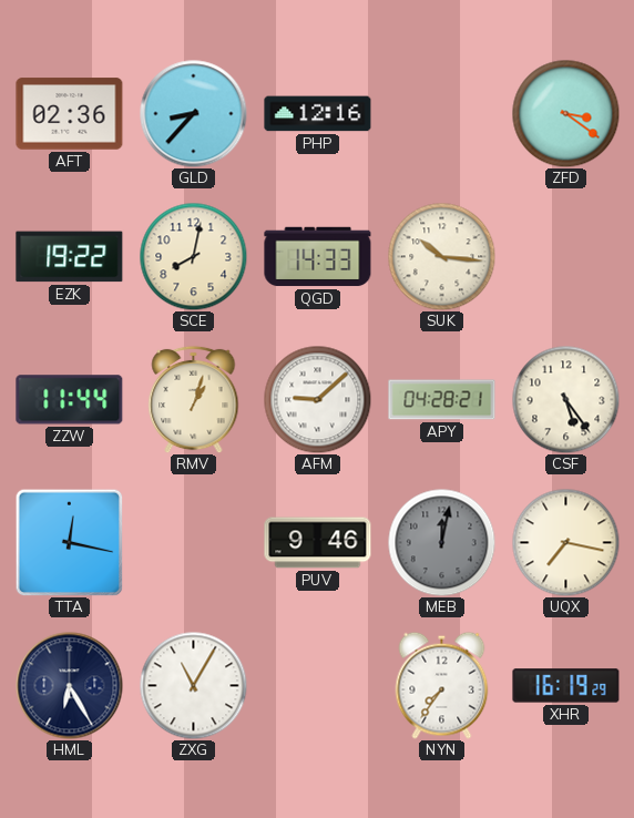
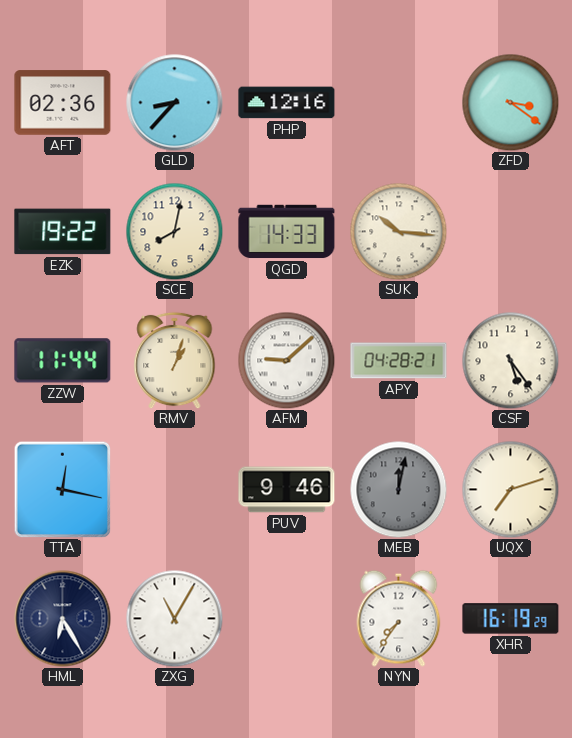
UQX: 7:17 -> 7:12 (510, 489)
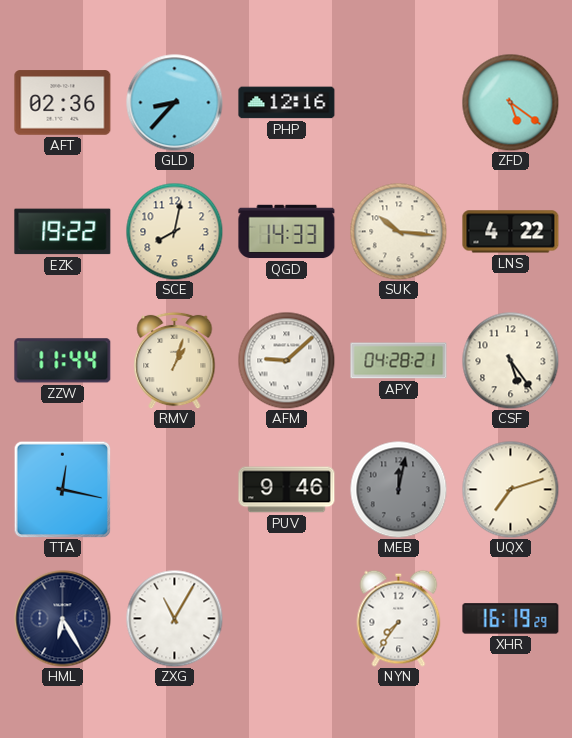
ZFD: 3:21 -> 5:21 (510, 102)
LNS: none -> 4:22 (511, 232)
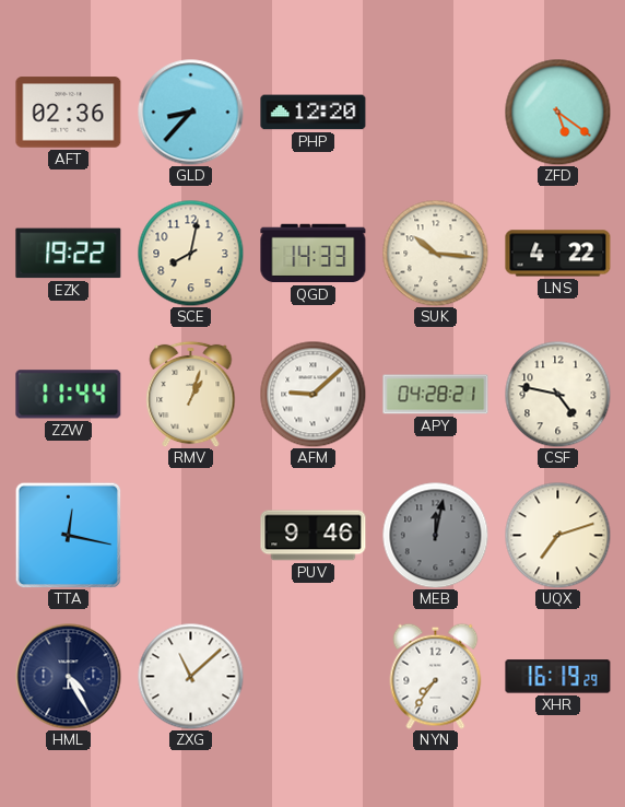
PHP: 12:16 -> 12:20 (314, 113)
CSF: 5:24 -> 4:47 (557, 394)
HML: 6:25 -> 4:25 (69, 677)
ZXG: 11:05 -> 11:08 (190, 676)
